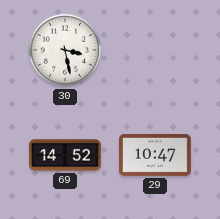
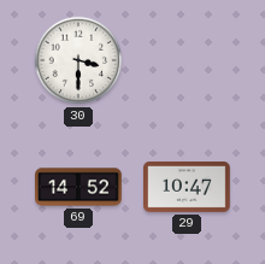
30: 3:28 -> 3:30 (78, 60)
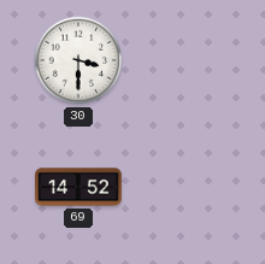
29: 10:47 -> none (188, 187)
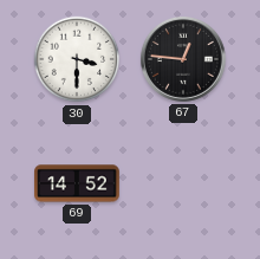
67: none -> 12:46 (183, 59)
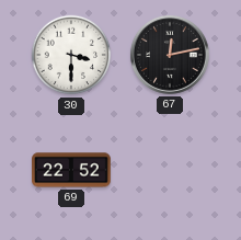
67: 12:46 -> 12:13 (170, 55)
69: 14:52 -> 22:52 (72, 170)
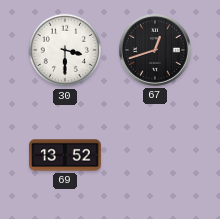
67: 12:13 -> 12:42 (155, 50)
69: 22:52 -> 13:52 (66, 155)
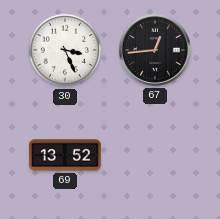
30: 3:30 -> 3:26 (65, 50)
67: 12:42 -> 12:44 (155, 50)
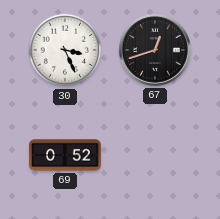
67: 12:44 -> 12:42 (155, 50)
69: 13:52 -> 0:52 (66, 155)
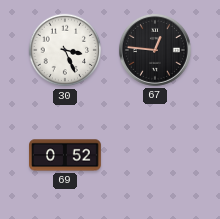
67: 12:42 -> 12:46 (155, 50)
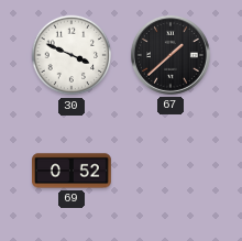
30: 3:26 -> 3:49 (71, 55)
67: 12:46 -> 1:38 (170, 55)
